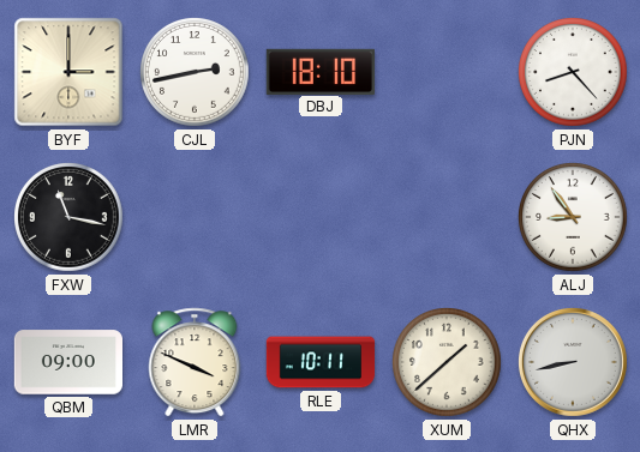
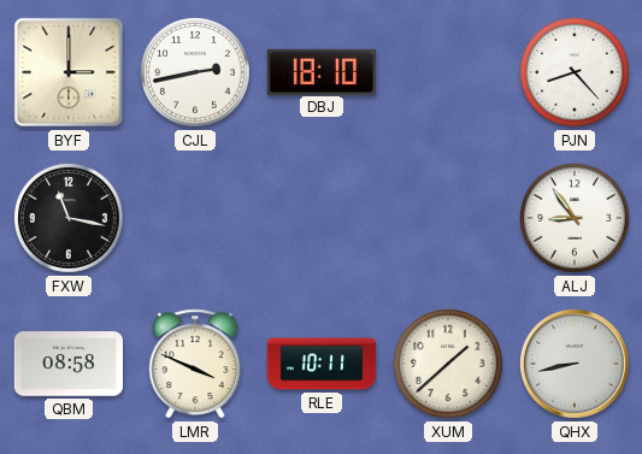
QBM: 09:00 -> 08:58 (67, 364)
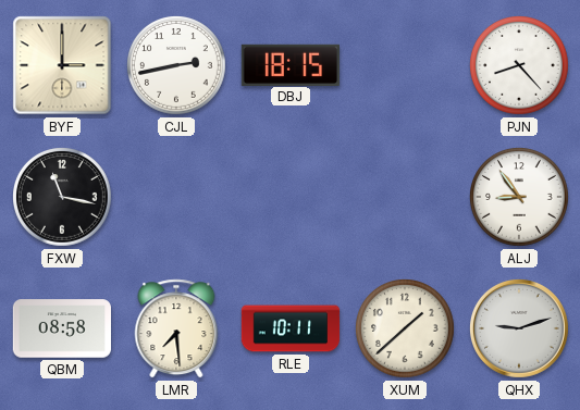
DBJ: 18:10 -> 18:15 (289, 64)
LMR: 3:49 -> 7:29 (176, 328)
QHX: 8:43 -> 9:12 (519, 328)
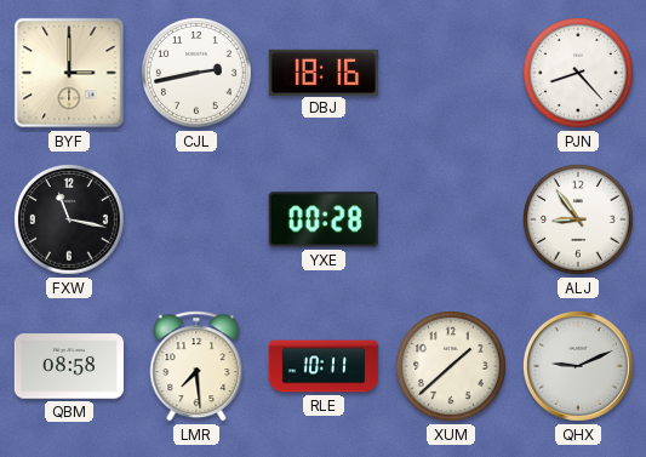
DBJ: 18:15 -> 18:16 (322, 72)
YXE: none -> 00:28 (324, 219)
QHX: 9:12 -> 9:11 (578, 366)
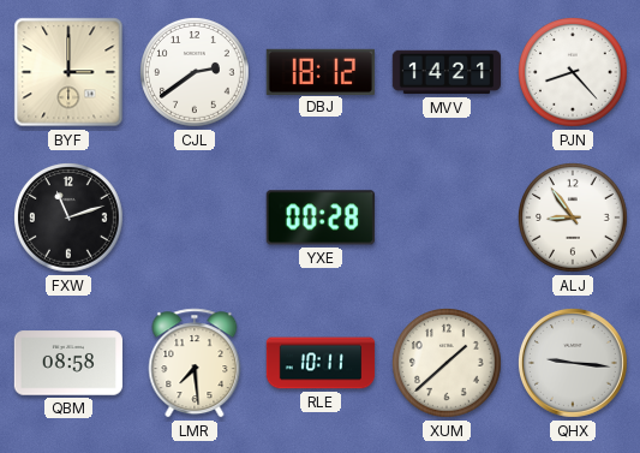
CJL: 2:43 -> 2:39 (196, 73)
DBJ: 18:16 -> 18:12 (319, 71)
MVV: none -> 14:21 (447, 72)
FXW: 11:17 -> 11:12 (70, 219)
QHX: 9:11 -> 9:16 (573, 363)
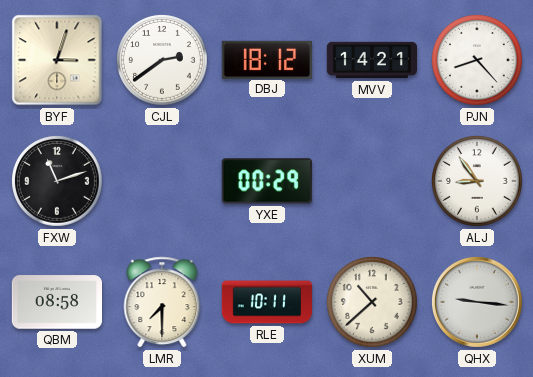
BYF: 3:00 -> 3:03 (57, 60)
YXE: 00:28 -> 00:29 (267, 181)
LMR: 7:29 -> 7:30 (162, 302)
XUM: 1:38 -> 10:38 (373, 303)
